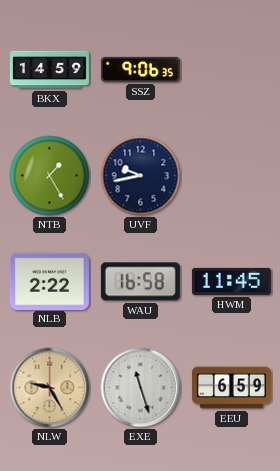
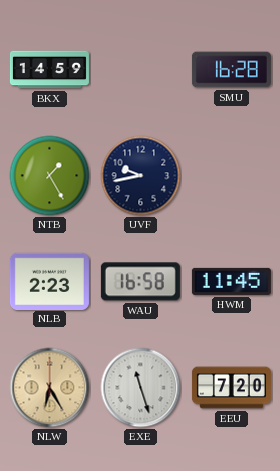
SSZ: 9:06 -> none (140, 69)
SMU: none -> 16:28 (231, 70)
NLB: 2:22 -> 2:23 (49, 281)
NLW: 9:25 -> 6:25 (50, 388)
EEU: 6:59 -> 7:20 (231, 388)
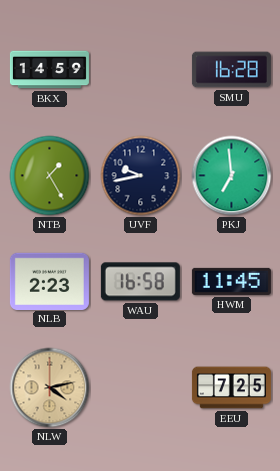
PKJ: none -> 6:59 (232, 176)
NLW: 6:25 -> 4:13 (50, 388)
EXE: 11:27 -> none (141, 388)
EEU: 7:20 -> 7:25 (231, 388)
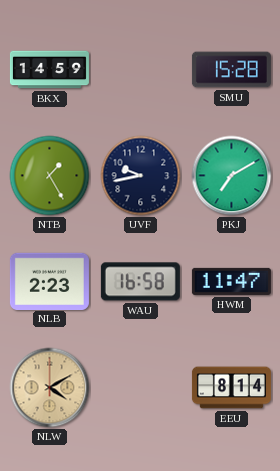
SMU: 16:28 -> 15:28 (231, 70)
PKJ: 6:59 -> 7:10 (232, 176)
HWM: 11:45 -> 11:47 (231, 281)
NLW: 4:13 -> 4:10 (50, 388)
EEU: 7:25 -> 8:14 (231, 388)
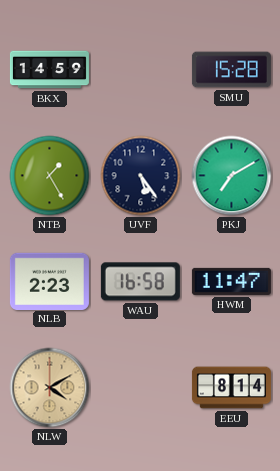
UVF: 9:43 -> 5:24 (141, 176)
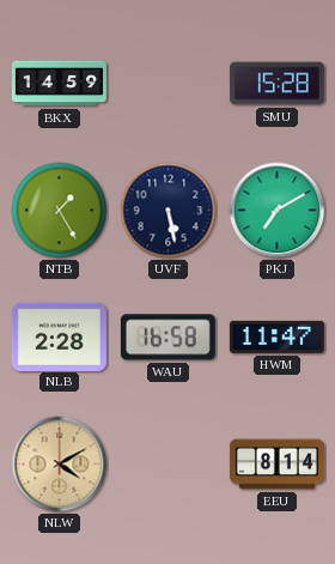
UVF: 5:24 -> 5:28 (169, 211)
NLB: 2:23 -> 2:28 (59, 336)
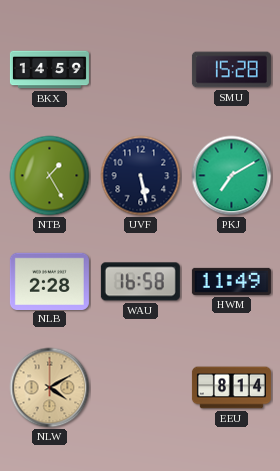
HWM: 11:47 -> 11:49 (231, 281)
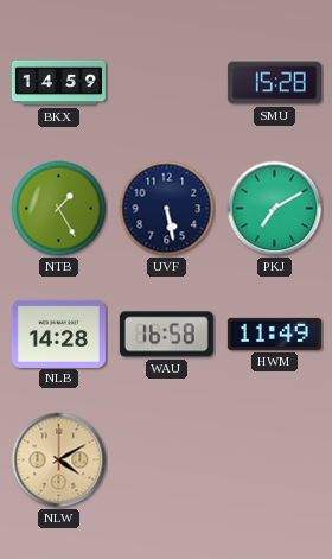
NLB: 2:28 -> 14:28 (58, 334)
EEU: 8:14 -> none (231, 388)
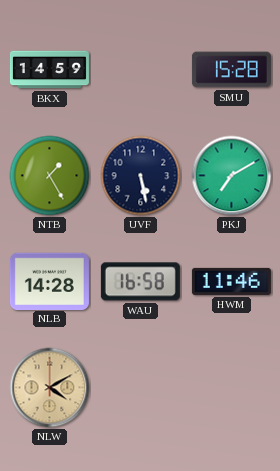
HWM: 11:49 -> 11:46 (231, 281)
